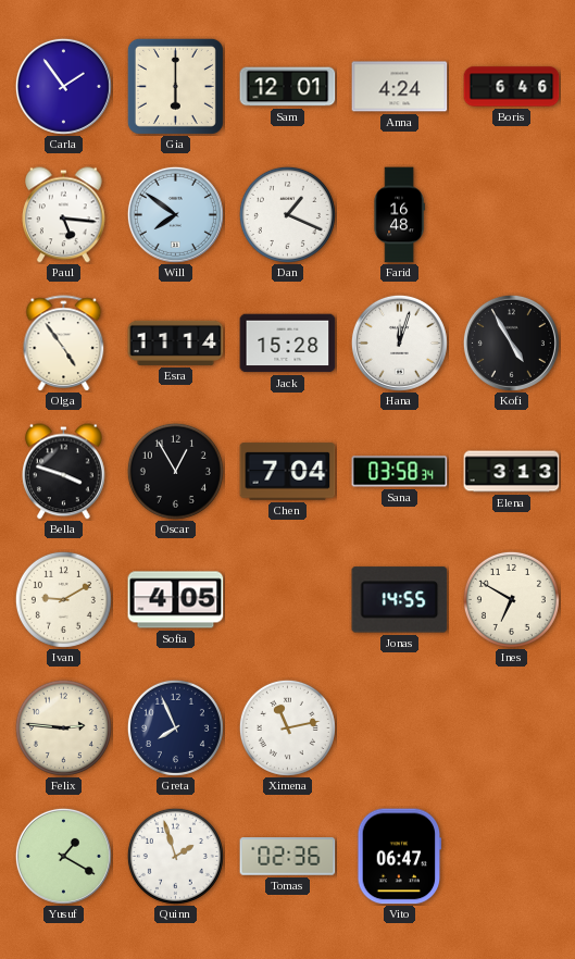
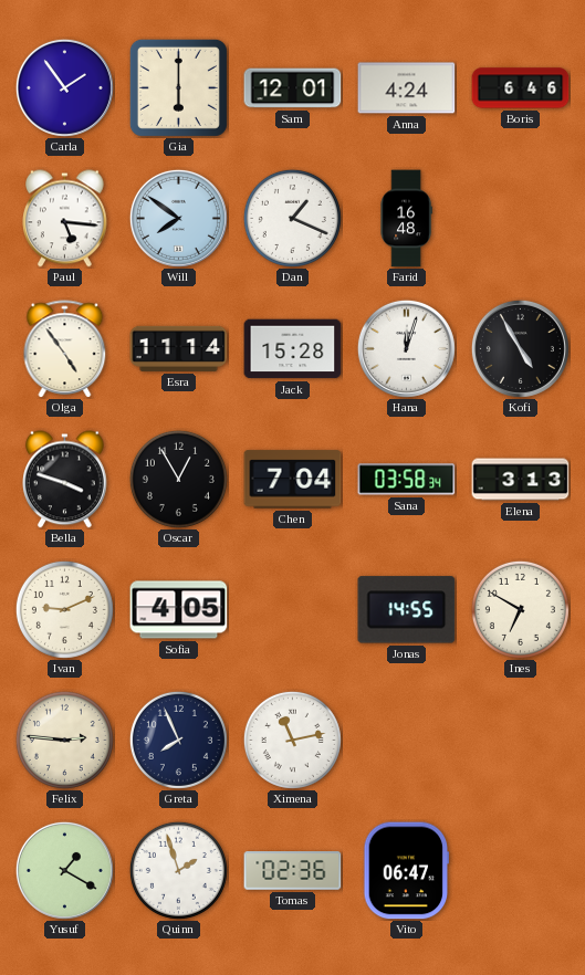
Ivan: 9:10 -> 9:11 (64, 609)
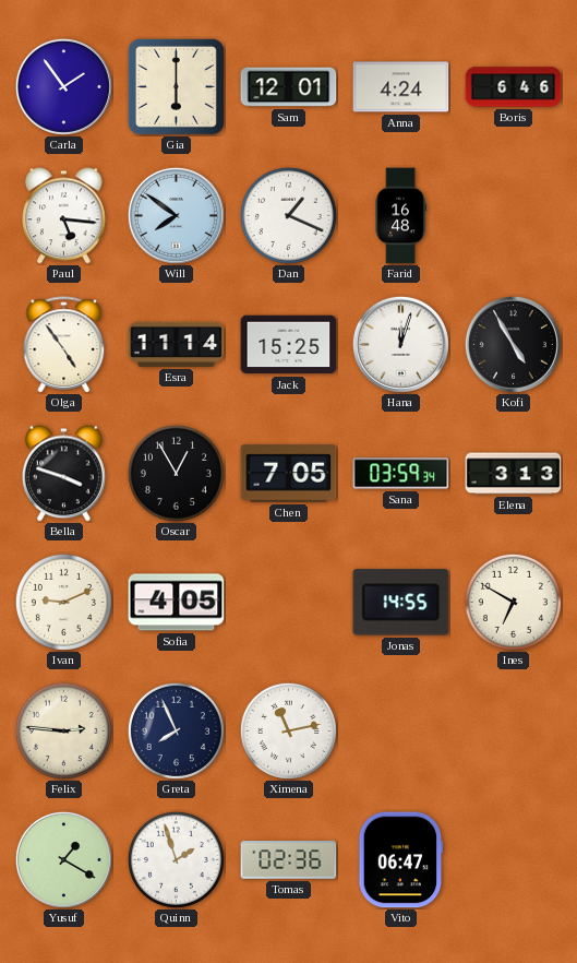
Jack: 15:28 -> 15:25 (289, 345)
Chen: 7:04 -> 7:05 (289, 474)
Sana: 03:58 -> 03:59 (401, 474)
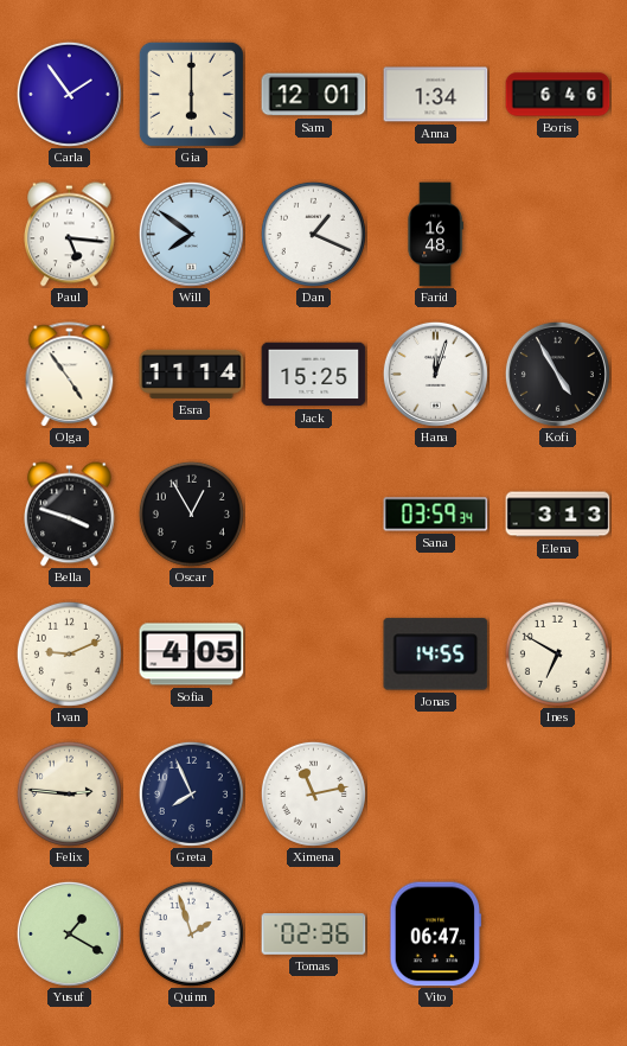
Anna: 4:24 -> 1:34 (436, 95)
Chen: 7:05 -> none (289, 474)
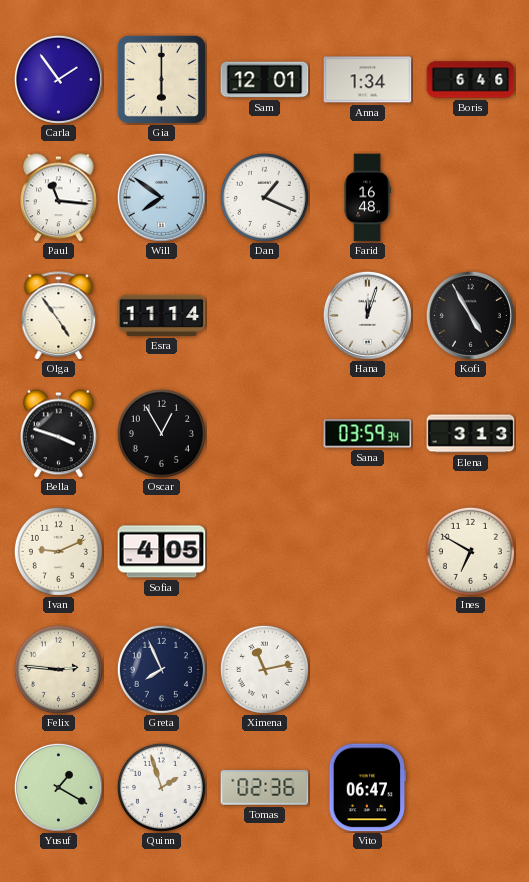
Paul: 5:16 -> 11:16 (59, 198)
Jack: 15:25 -> none (314, 375)
Jonas: 14:55 -> none (436, 655)
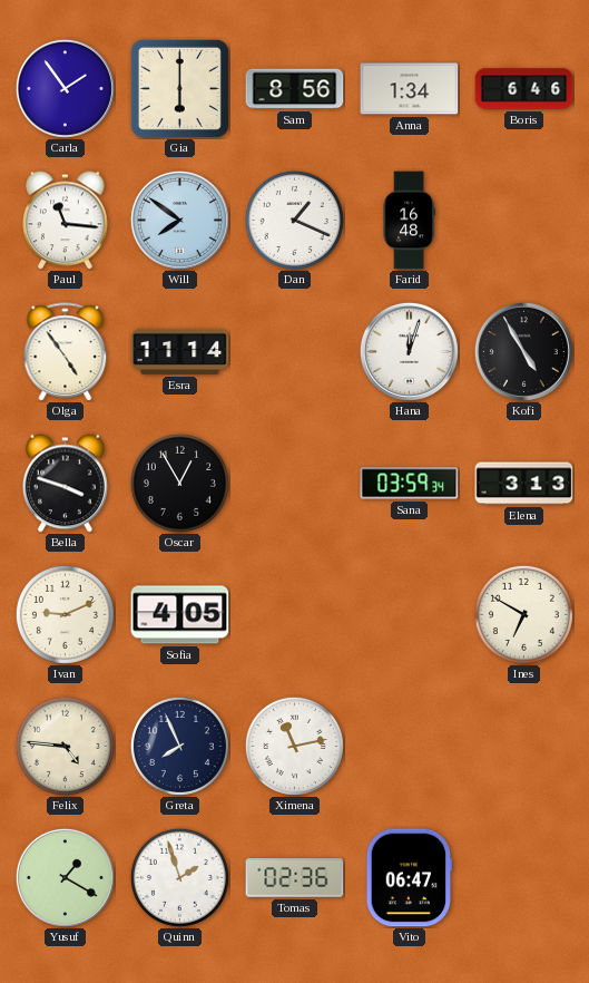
Sam: 12:01 -> 8:56 (295, 89)
Felix: 2:46 -> 4:46 (65, 746)
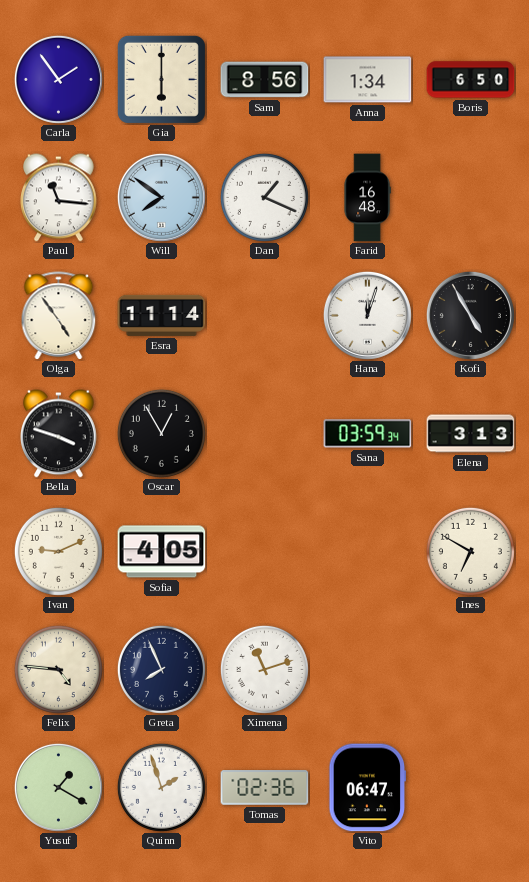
Boris: 6:46 -> 6:50 (471, 80)
Ximena: 11:13 -> 11:12 (264, 669)
